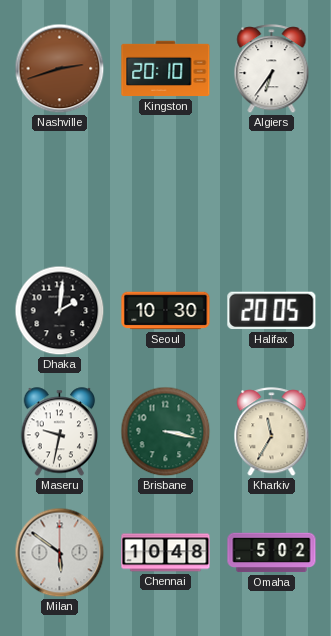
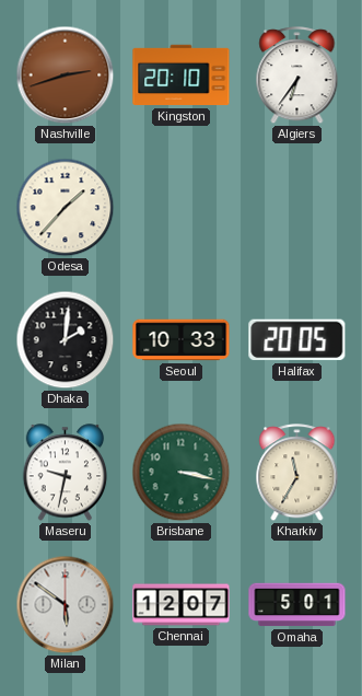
Odesa: none -> 1:37 (66, 208)
Seoul: 10:30 -> 10:33 (182, 340)
Chennai: 10:48 -> 12:07 (182, 605)
Omaha: 5:02 -> 5:01 (297, 605)
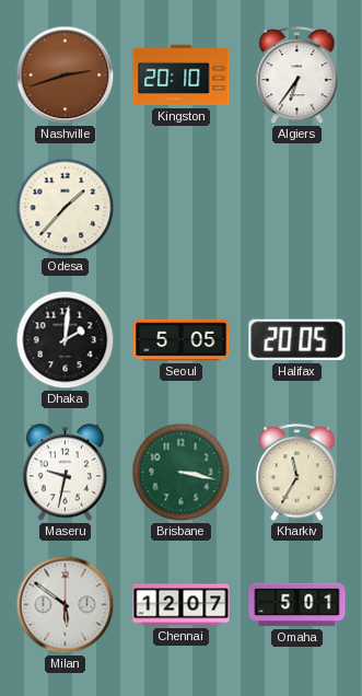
Seoul: 10:33 -> 5:05 (182, 340)
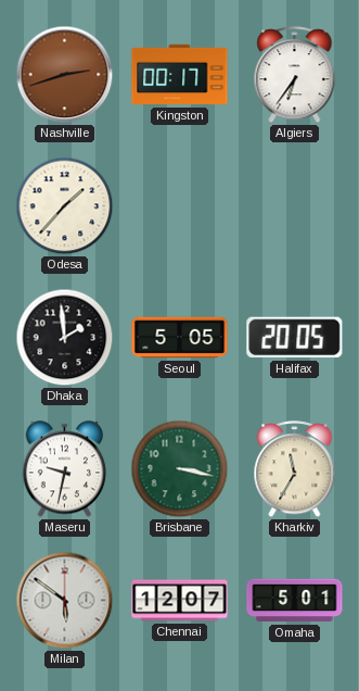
Kingston: 20:10 -> 00:17 (180, 75)
Dhaka: 2:01 -> 1:59 (65, 338)
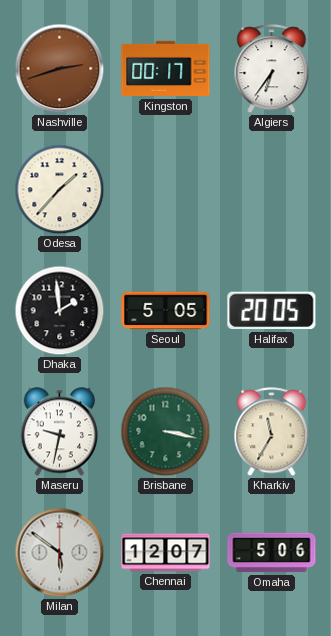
Omaha: 5:01 -> 5:06 (272, 553)
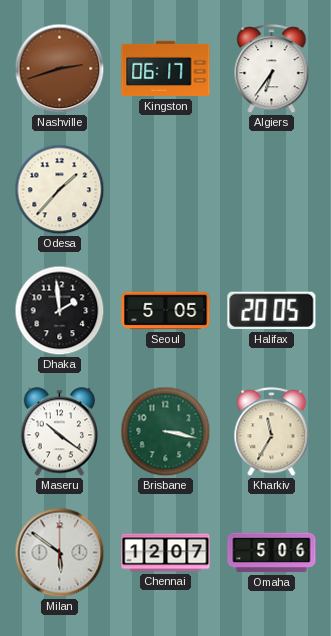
Kingston: 00:17 -> 06:17 (166, 69)
Maseru: 9:32 -> 10:21 (60, 432)
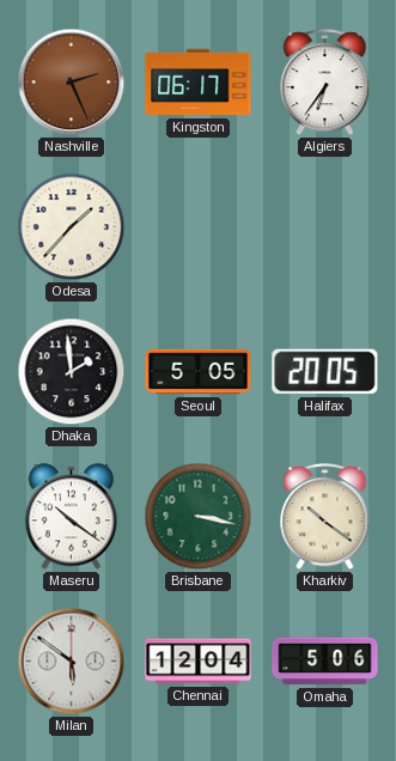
Nashville: 2:42 -> 2:26 (72, 83)
Kharkiv: 11:35 -> 10:21 (325, 517)
Chennai: 12:07 -> 12:04 (199, 662)
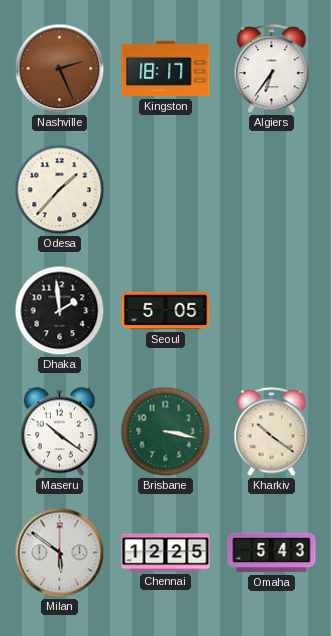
Kingston: 06:17 -> 18:17 (166, 69)
Halifax: 20:05 -> none (325, 372)
Chennai: 12:04 -> 12:25 (166, 553)
Omaha: 5:06 -> 5:43 (272, 553)
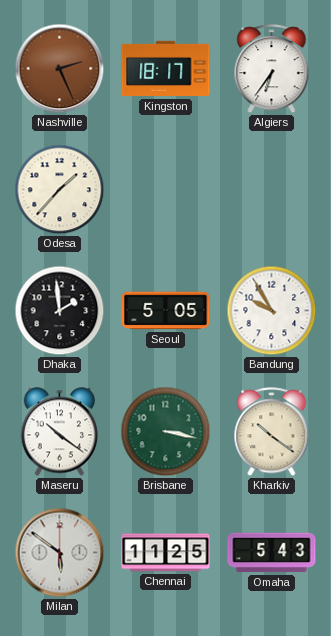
Bandung: none -> 9:55 (272, 311)
Chennai: 12:25 -> 11:25 (166, 553)
